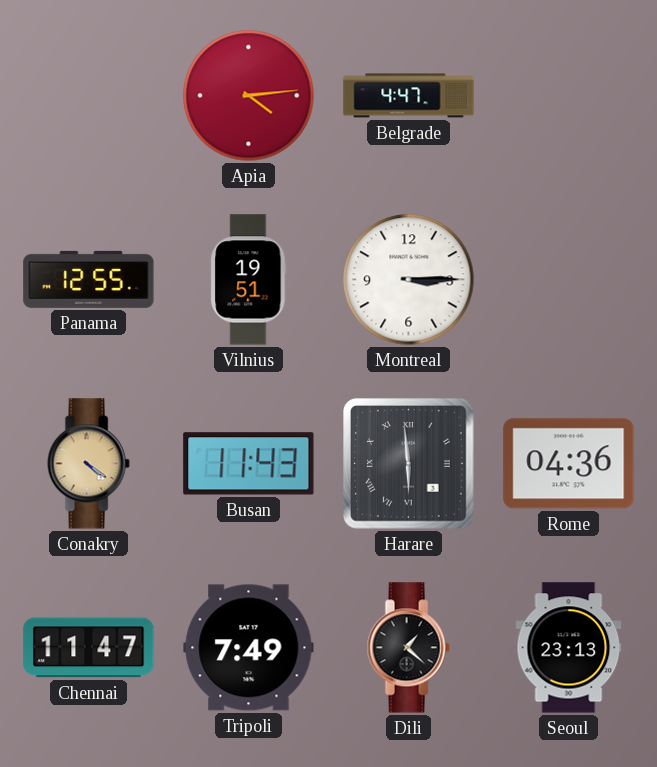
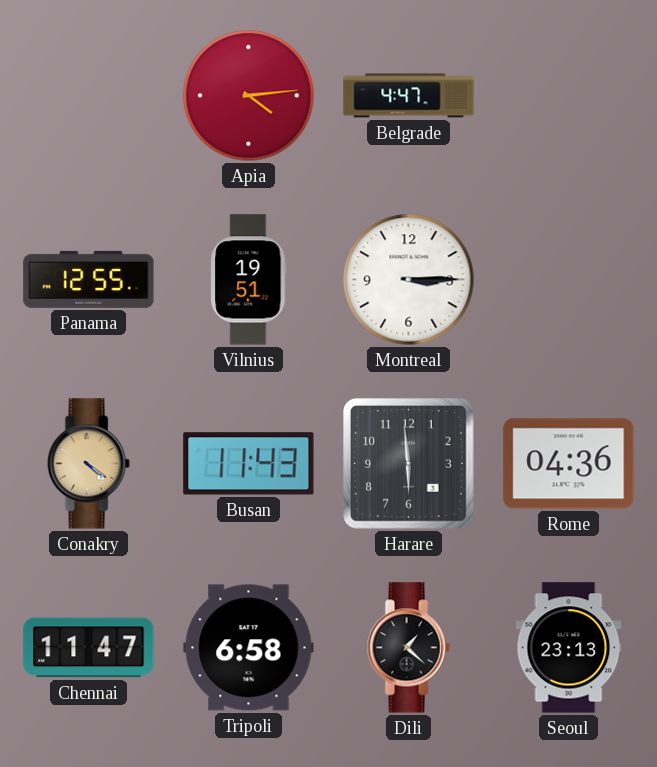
Harare numerals: Roman -> Arabic (409, 464)
Tripoli: 7:49 -> 6:58 (249, 648)
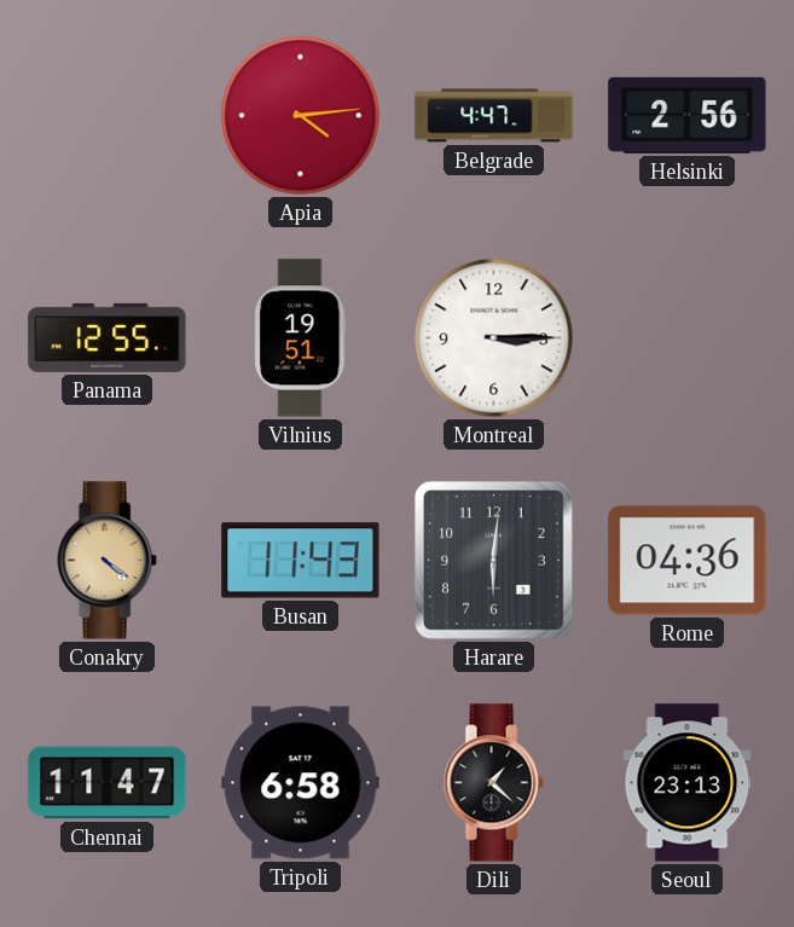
Helsinki: none -> 2:56 (688, 115)
Harare: 5:59 -> 6:01 (494, 561)
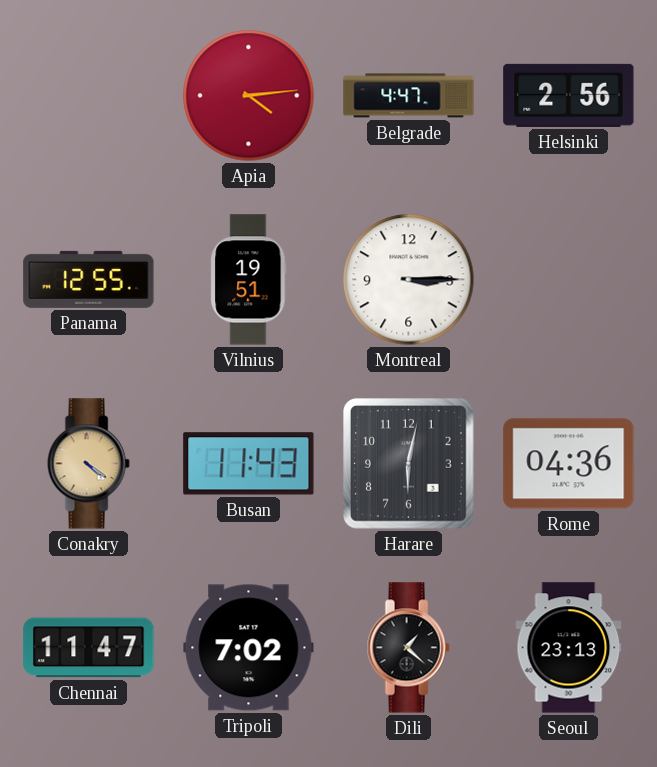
Harare: 6:01 -> 6:02 (409, 464)
Tripoli: 6:58 -> 7:02 (249, 648)
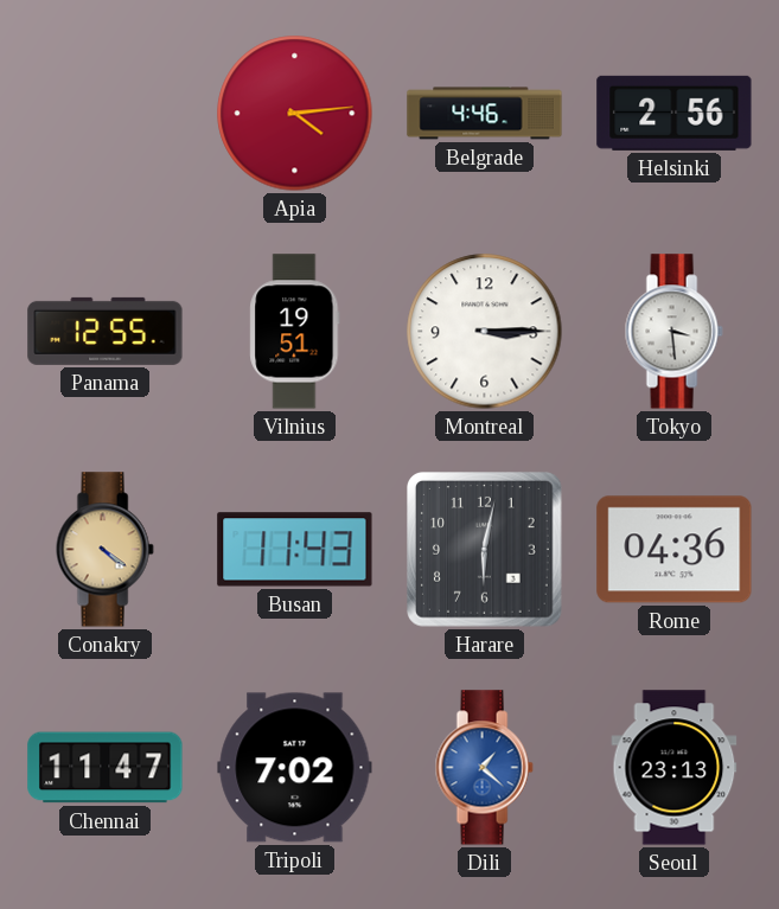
Belgrade: 4:47 -> 4:46 (485, 114)
Tokyo: none -> 3:29 (673, 332)
Dili dial: black -> blue (484, 768)
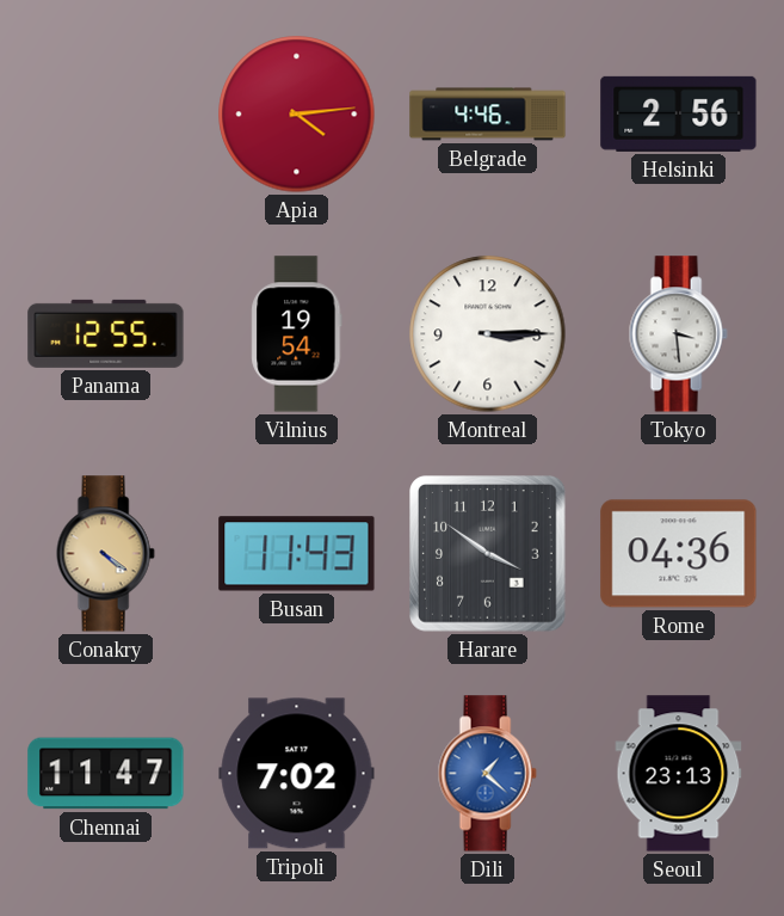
Vilnius: 19:51 -> 19:54 (297, 334)
Harare: 6:02 -> 3:51 (488, 554)
